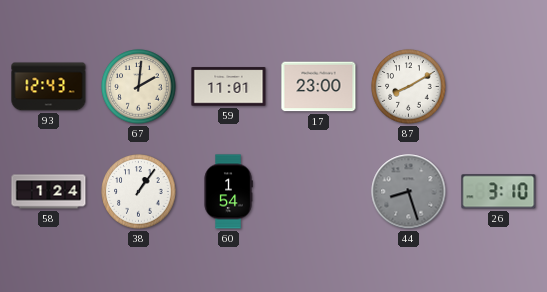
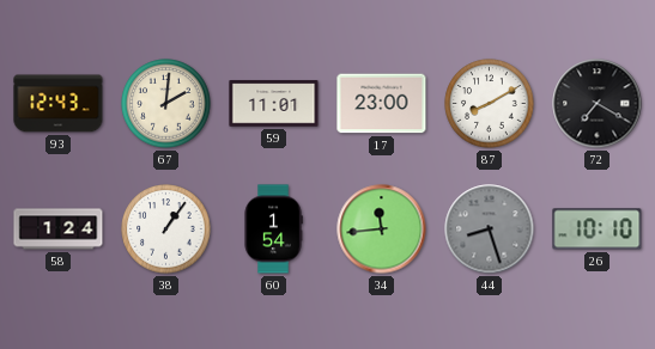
72: none -> 7:20 (598, 104)
34: none -> 11:44 (382, 229)
26: 3:10 -> 10:10 (598, 229)
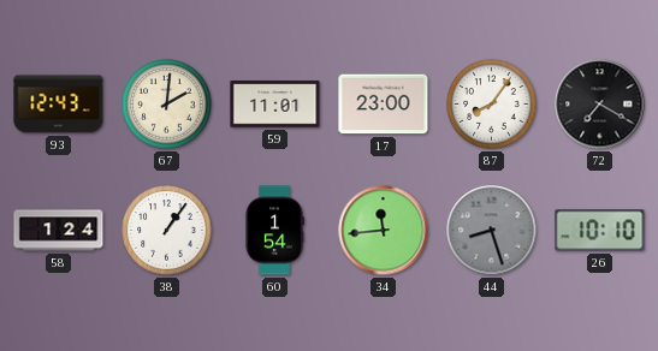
87: 8:10 -> 8:06 (492, 105)
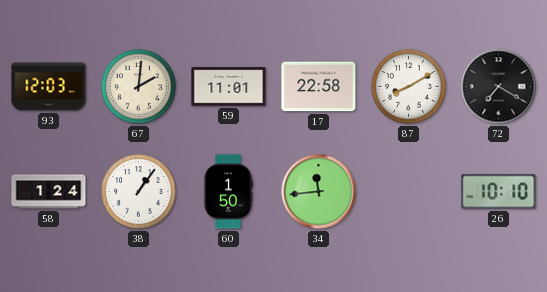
93: 12:43 -> 12:03 (49, 87)
17: 23:00 -> 22:58 (319, 87)
87: 8:06 -> 8:10 (409, 87)
60: 1:54 -> 1:50 (228, 192)
44: 8:27 -> none (492, 231)
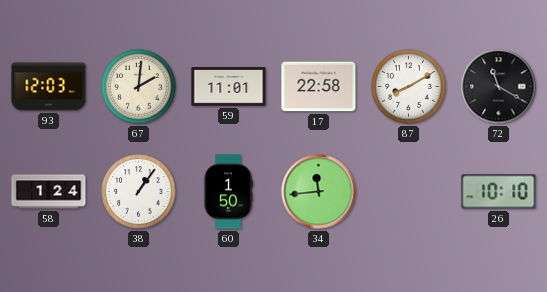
72: 7:20 -> 11:20 (499, 87)
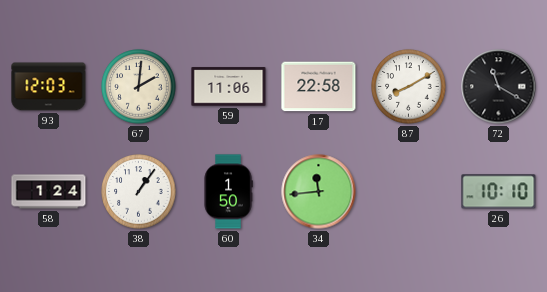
59: 11:01 -> 11:06 (229, 87)
